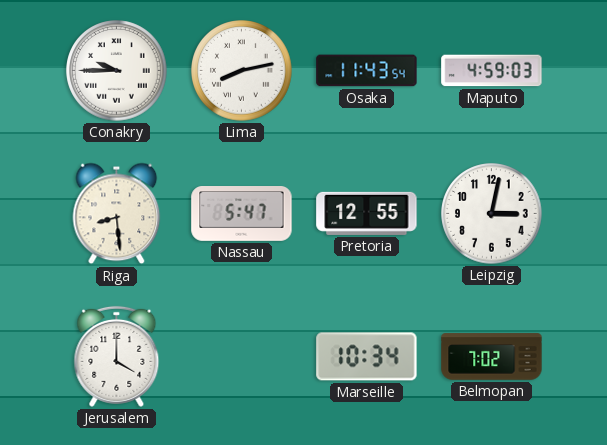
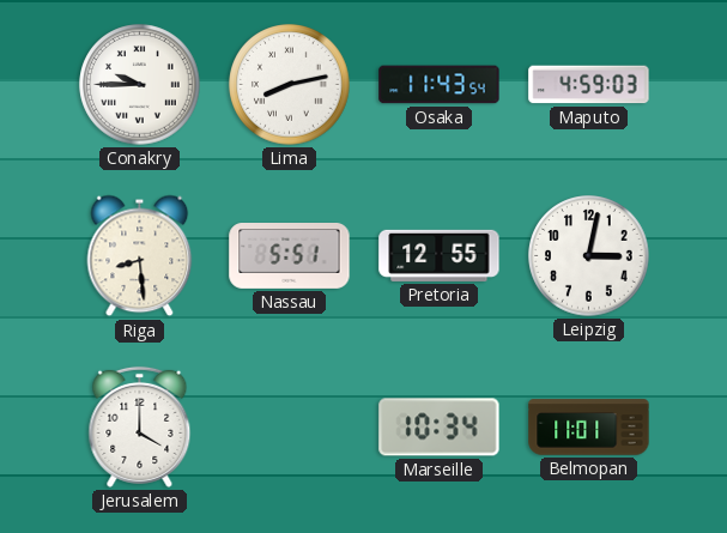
Nassau: 5:47 -> 5:51 (290, 256)
Belmopan: 7:02 -> 11:01 (589, 428)
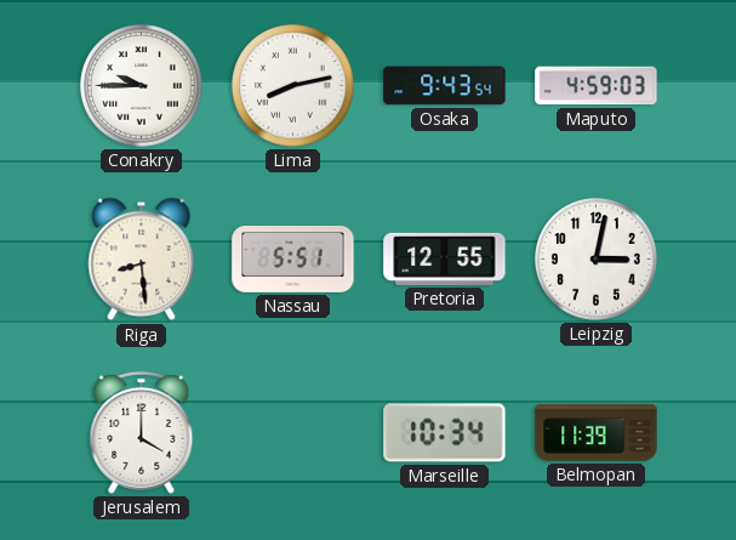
Osaka: 11:43 -> 9:43 (445, 86)
Belmopan: 11:01 -> 11:39 (597, 433)
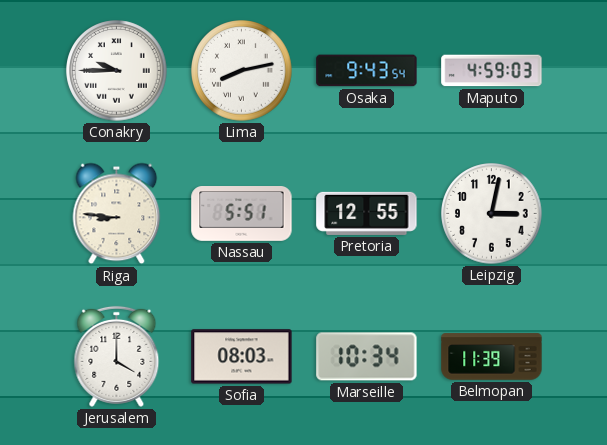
Riga: 8:29 -> 8:46 (117, 214)
Sofia: none -> 08:03 (242, 357)
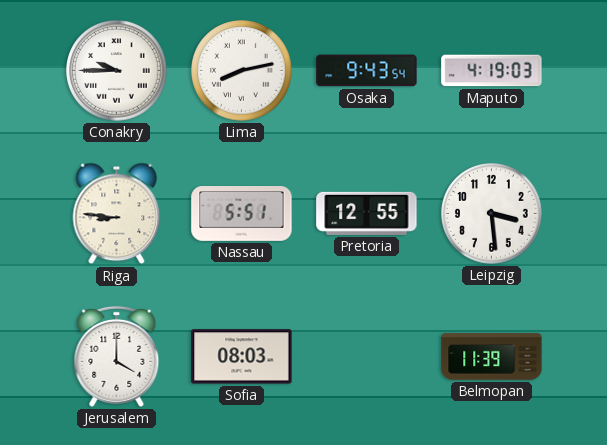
Maputo: 4:59 -> 4:19 (492, 71)
Leipzig: 3:02 -> 3:29 (492, 214)
Marseille: 10:34 -> none (367, 357)
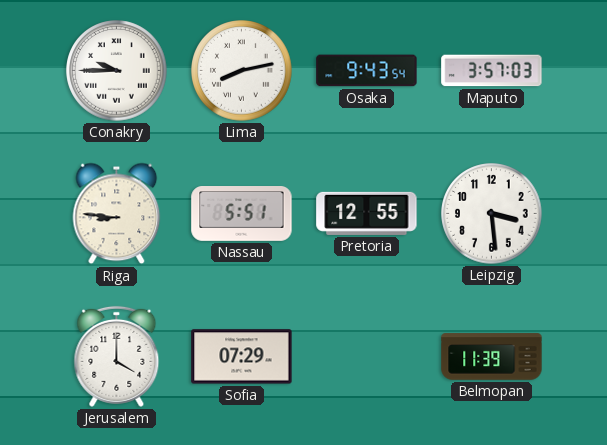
Maputo: 4:19 -> 3:57 (492, 71)
Sofia: 08:03 -> 07:29 (242, 357)
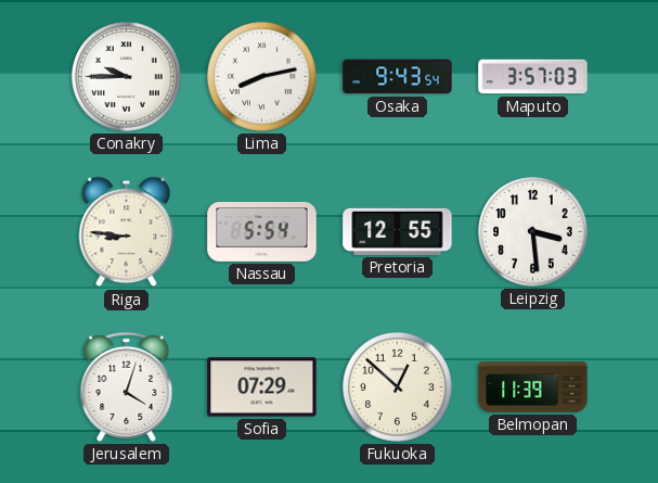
Nassau: 5:51 -> 5:54 (262, 232)
Jerusalem: 4:00 -> 4:03 (127, 386)
Fukuoka: none -> 12:52 (398, 387)
